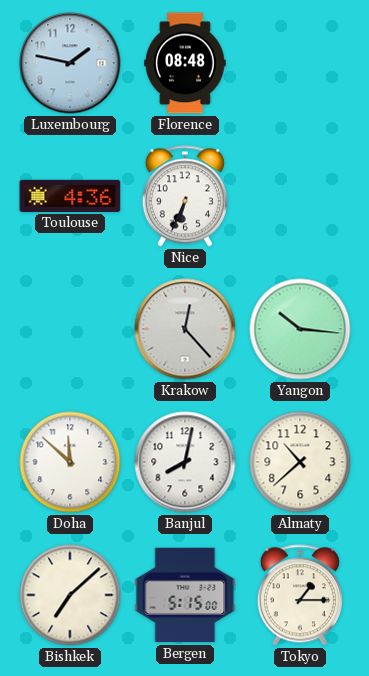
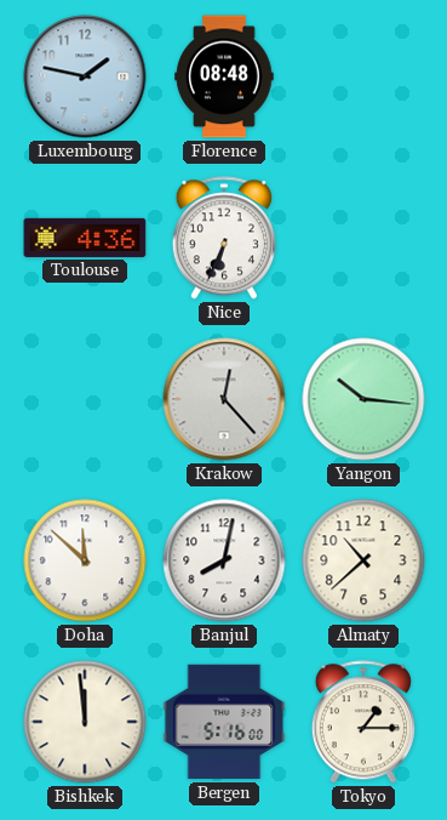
Bishkek: 7:08 -> 11:59 (85, 722)
Bergen: 5:15 -> 5:16 (224, 722)
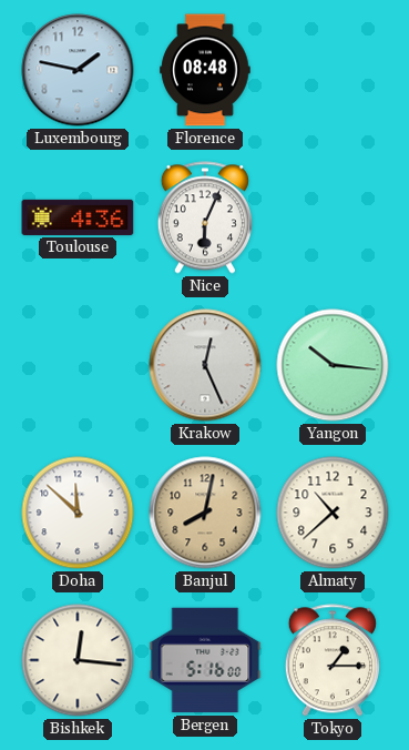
Nice: 6:34 -> 6:04 (205, 217)
Krakow: 12:23 -> 12:26 (205, 365)
Banjul dial: white -> champagne (205, 513)
Bishkek: 11:59 -> 12:16 (78, 660)
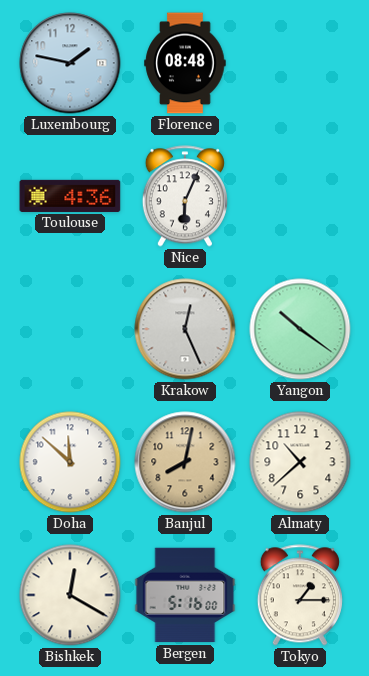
Yangon: 10:16 -> 10:21 (300, 329)
Bishkek: 12:16 -> 12:20 (70, 595)
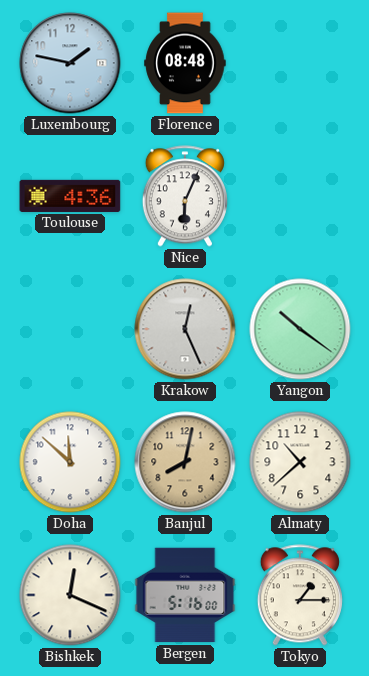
Bishkek: 12:20 -> 12:19 (70, 595)
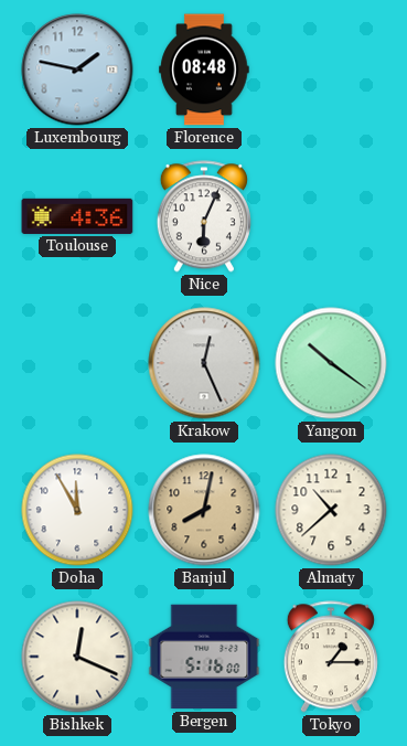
Doha: 11:52 -> 11:55 (77, 510)
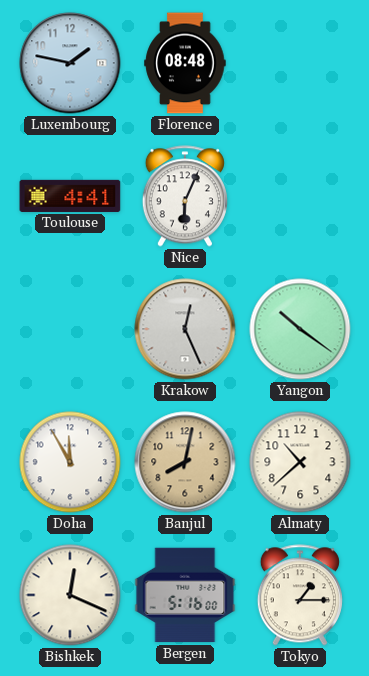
Toulouse: 4:36 -> 4:41 (70, 196)
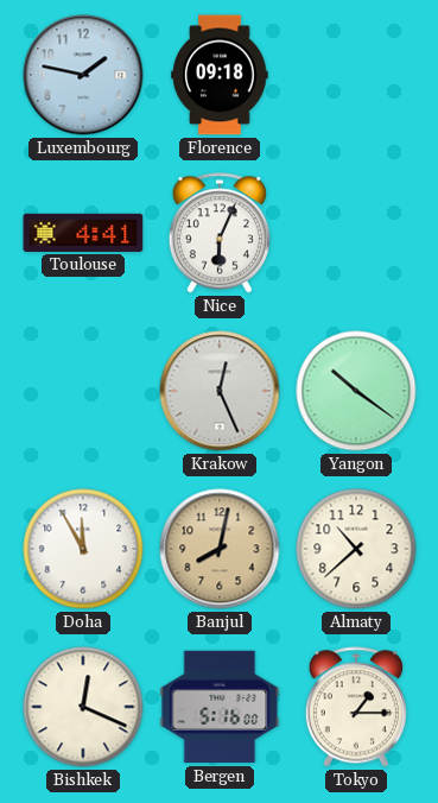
Florence: 08:48 -> 09:18 (220, 75)
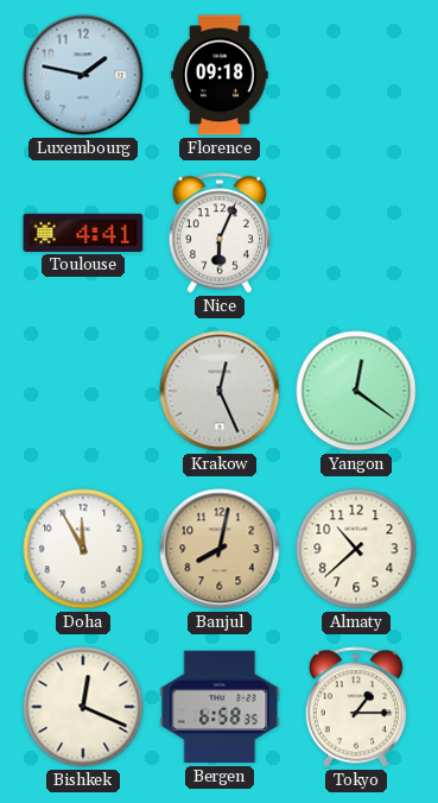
Yangon: 10:21 -> 12:21 (356, 391)
Bergen: 5:16 -> 6:58 (220, 707)
